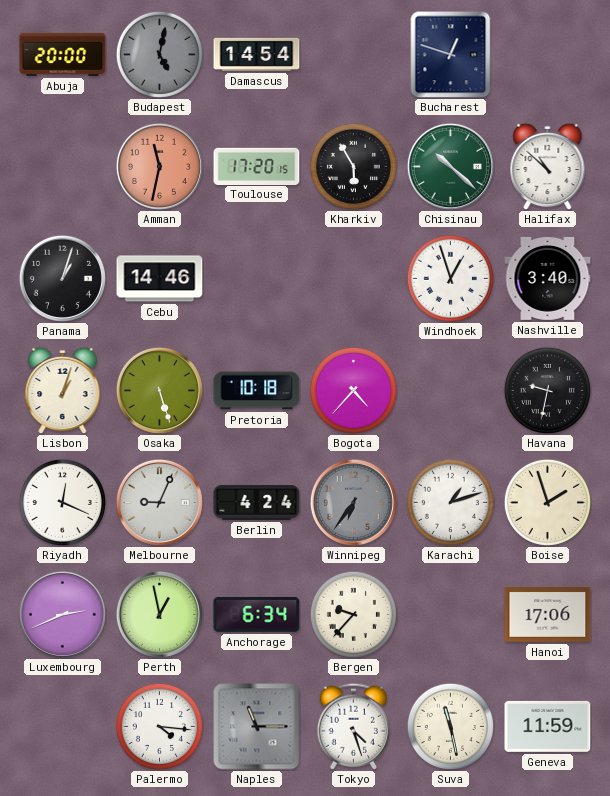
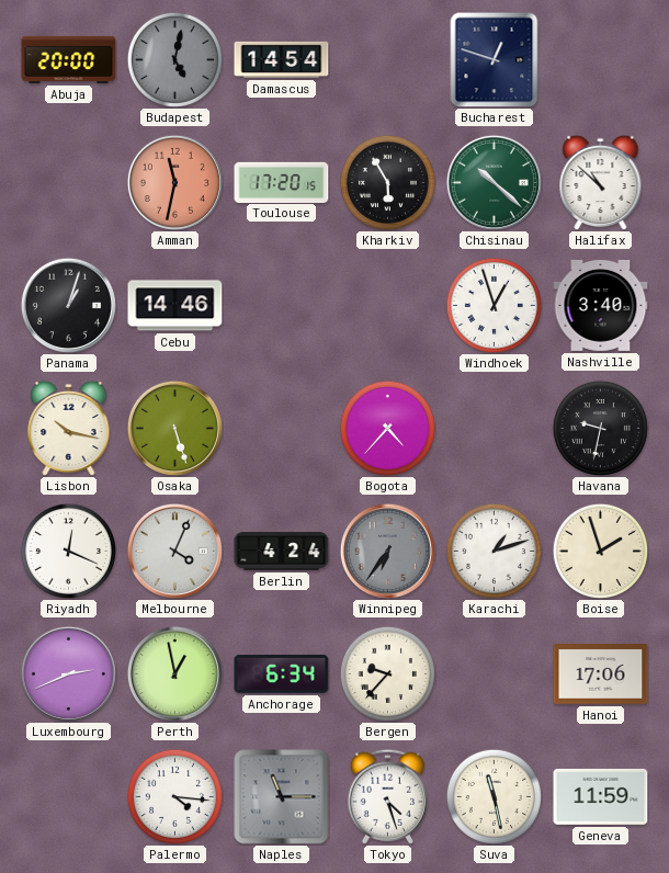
Lisbon: 1:03 -> 10:17 (69, 428)
Pretoria: 10:18 -> none (257, 391)
Melbourne: 9:04 -> 4:04 (174, 551)
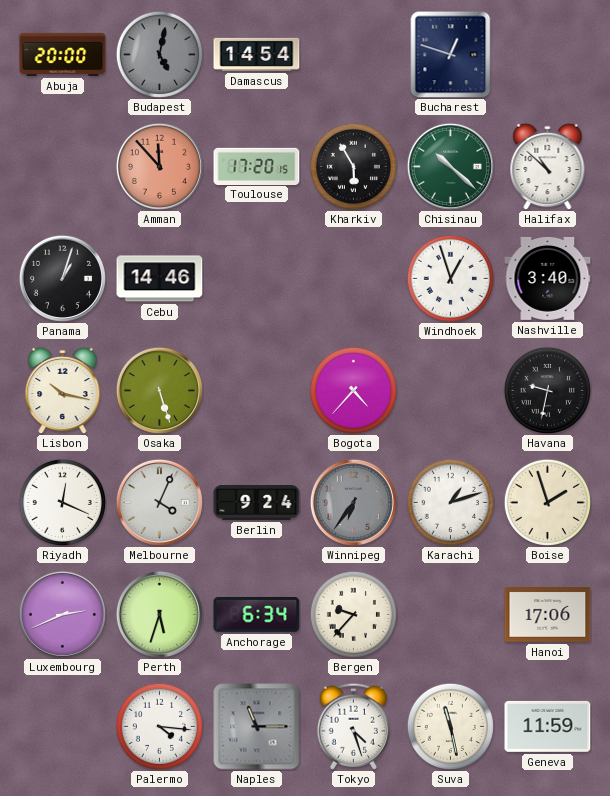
Amman: 11:32 -> 11:53 (159, 166)
Berlin: 4:24 -> 9:24 (257, 503)
Perth: 12:58 -> 5:33 (159, 614)
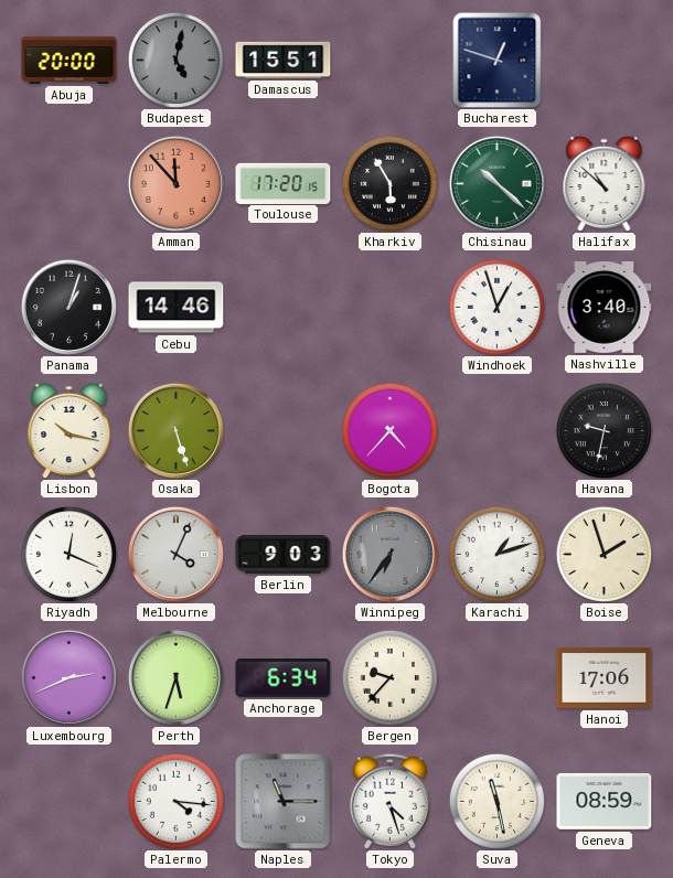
Damascus: 14:54 -> 15:51 (284, 60)
Berlin: 9:24 -> 9:03 (284, 555)
Geneva: 11:59 -> 08:59 (605, 801)
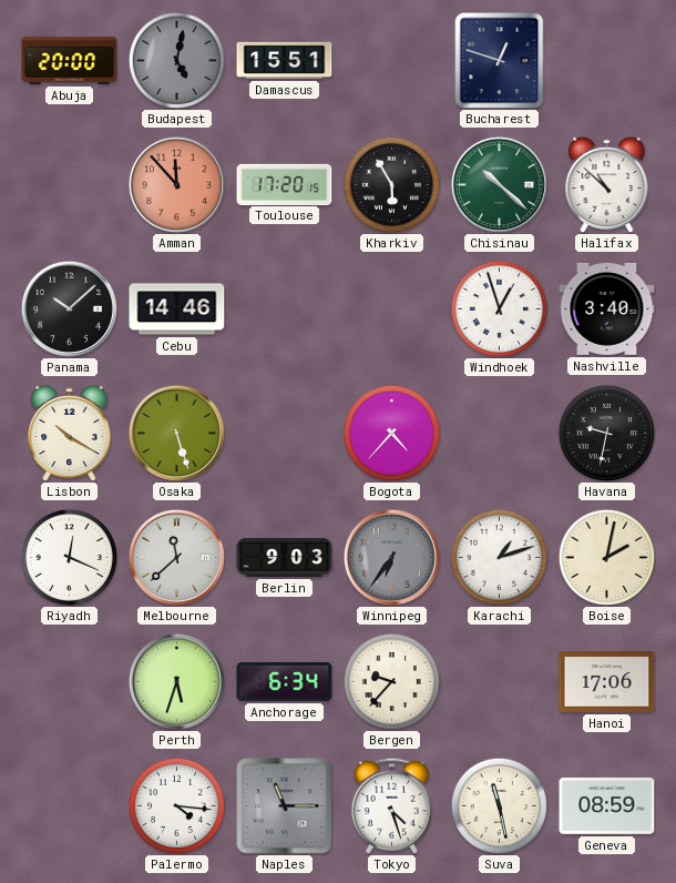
Panama: 1:03 -> 10:08 (69, 308)
Lisbon: 10:17 -> 10:20 (70, 433)
Melbourne: 4:04 -> 11:38 (176, 557)
Boise: 1:57 -> 2:02 (606, 557)
Luxembourg: 2:41 -> none (68, 677)
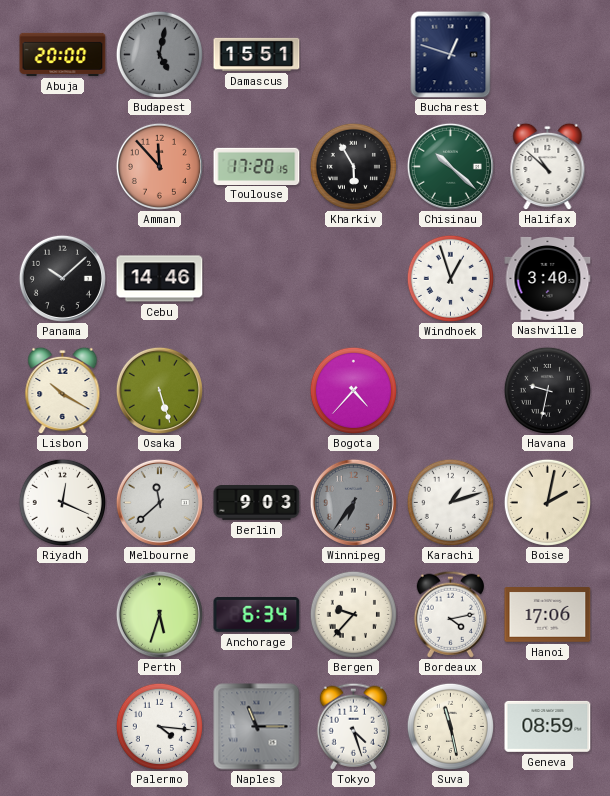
Bordeaux: none -> 4:13 (450, 614)
